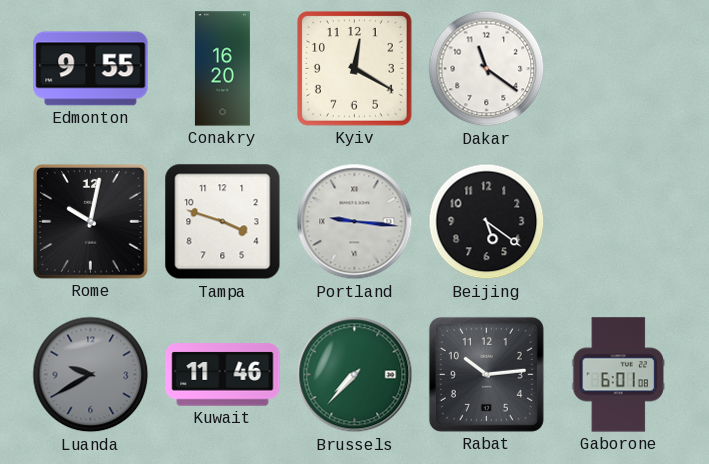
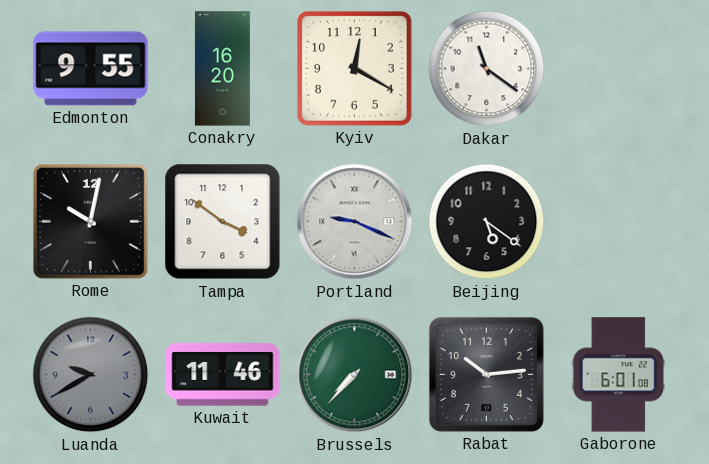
Tampa: 3:48 -> 3:51 (223, 222)
Portland: 9:16 -> 9:19 (355, 222)
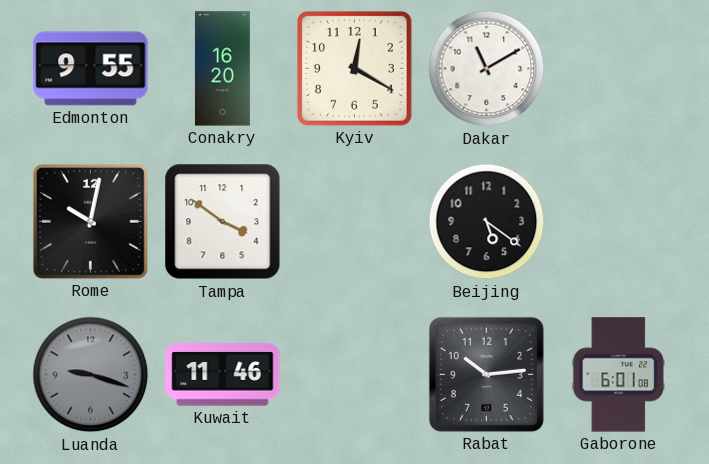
Dakar: 11:21 -> 11:10 (487, 69)
Portland: 9:19 -> none (355, 222)
Luanda: 9:40 -> 9:18 (91, 375)
Brussels: 7:37 -> none (355, 375)
